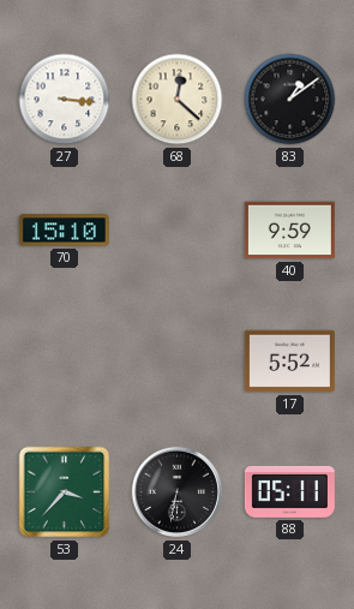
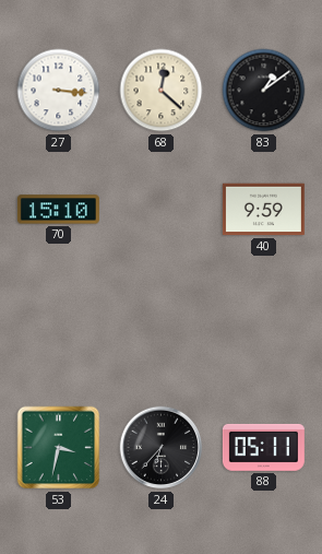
17: 5:52 -> none (289, 362)
53: 3:37 -> 3:32 (59, 448)
24: 6:32 -> 6:37 (162, 448)
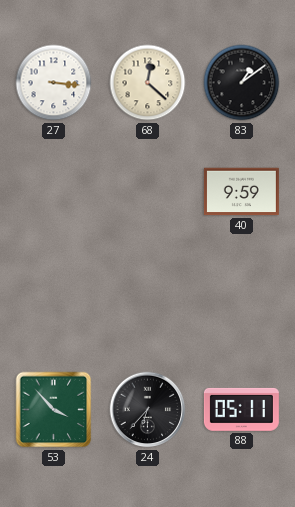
70: 15:10 -> none (58, 210)
53: 3:32 -> 3:53 (54, 410)
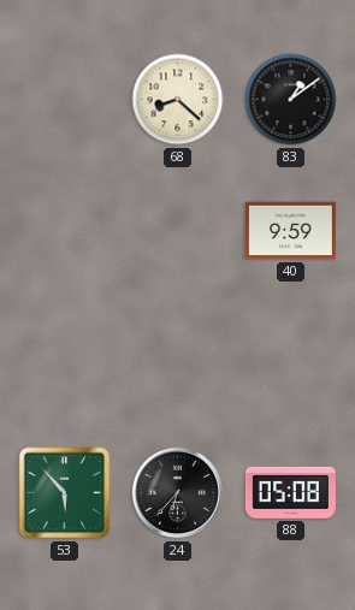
27: 3:16 -> none (54, 83)
68: 12:22 -> 8:22 (178, 100)
53: 3:53 -> 5:53 (65, 493)
88: 05:11 -> 05:08 (290, 492)
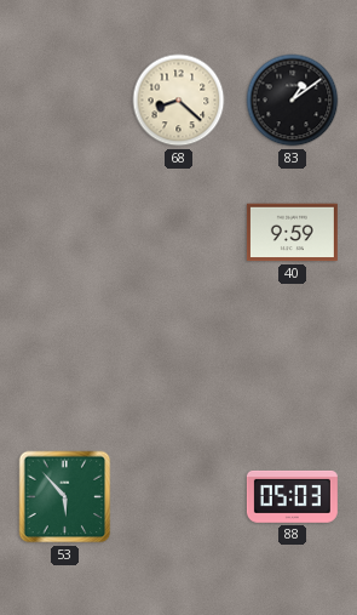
24: 6:37 -> none (178, 493)
88: 05:08 -> 05:03 (292, 496)
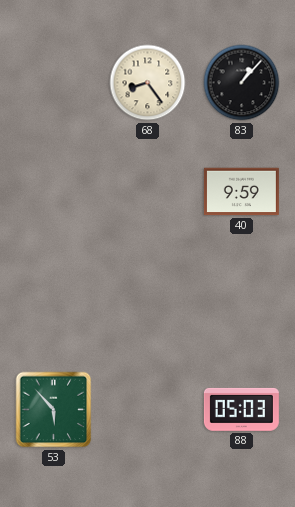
68: 8:22 -> 8:24 (148, 83)
83: 1:09 -> 1:07 (242, 83)
